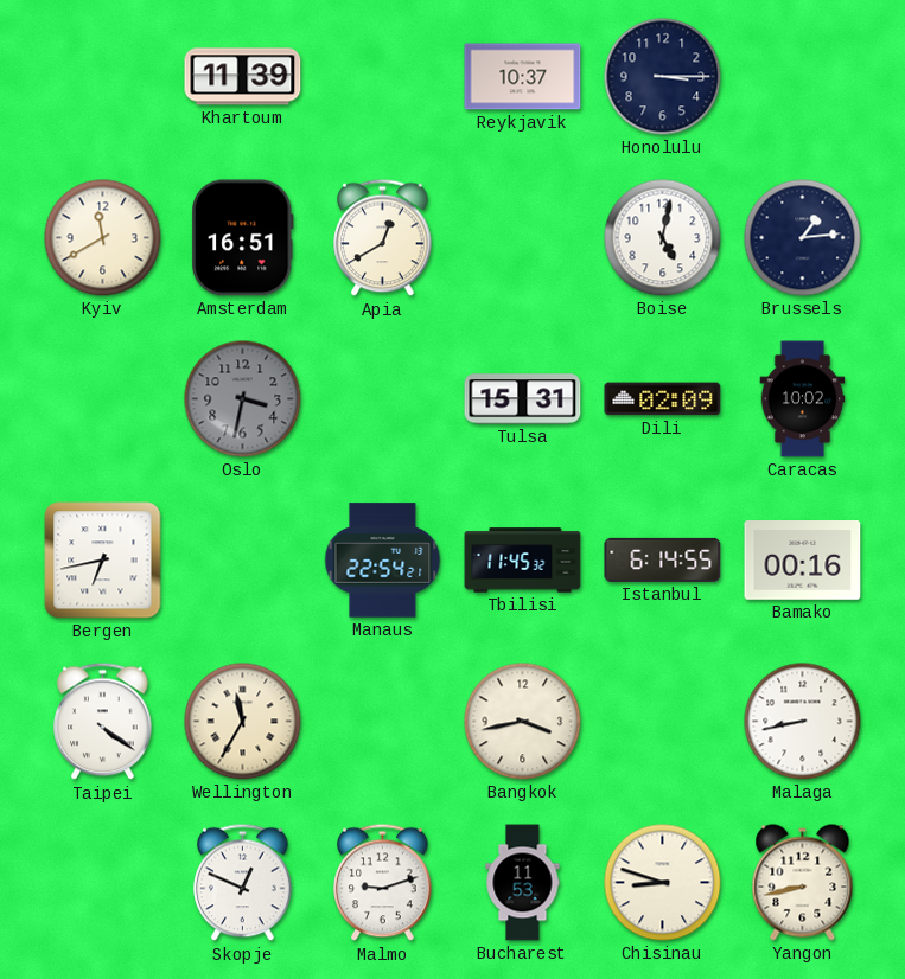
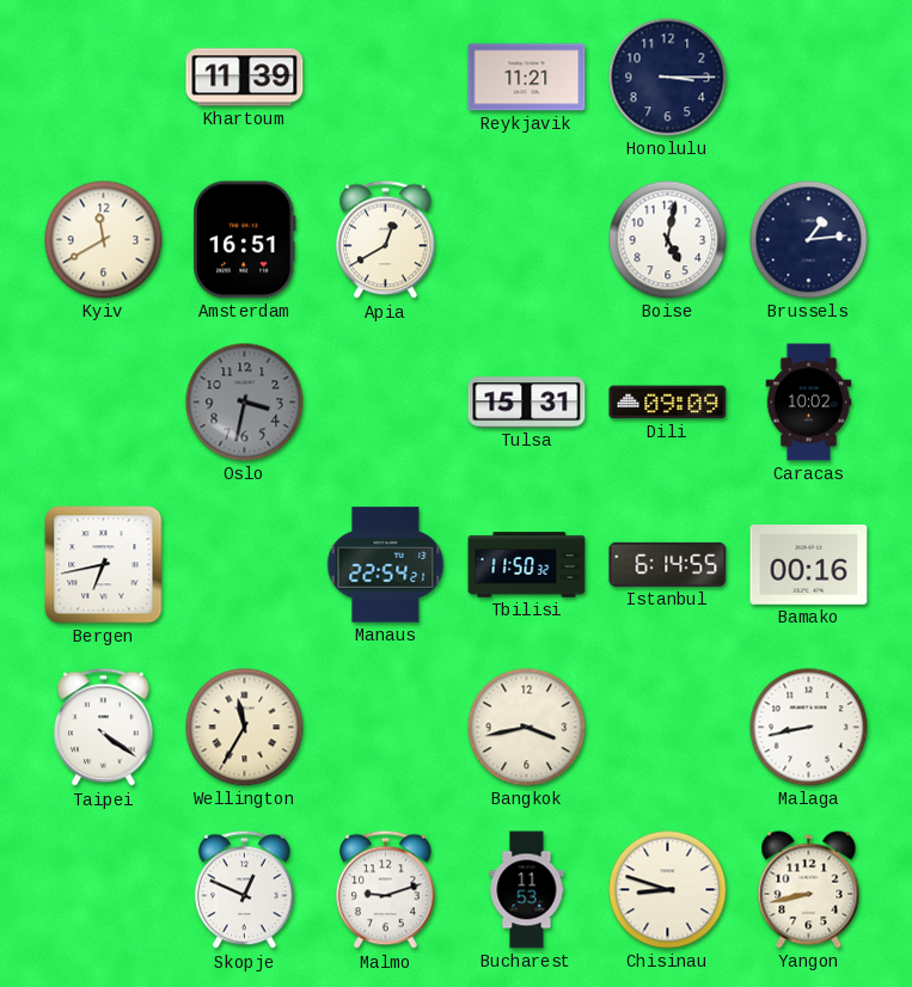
Reykjavik: 10:37 -> 11:21 (527, 78)
Dili: 02:09 -> 09:09 (668, 403)
Tbilisi: 11:45 -> 11:50 (527, 565)
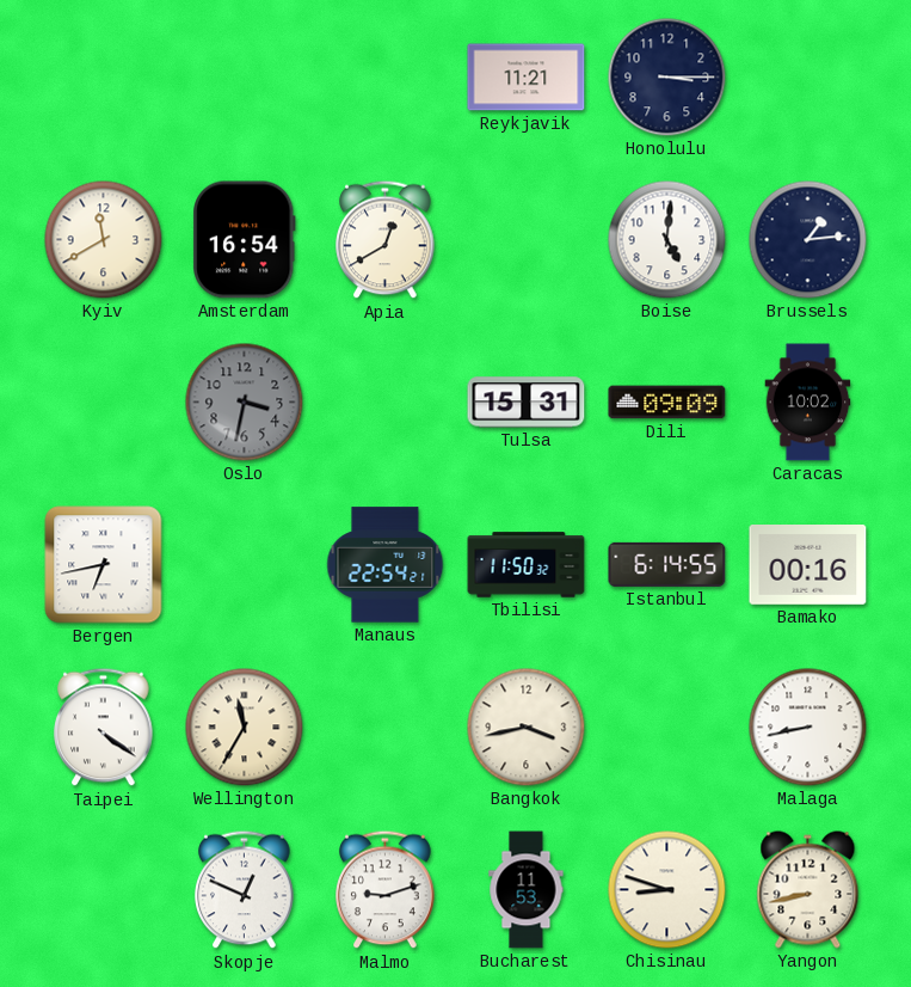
Khartoum: 11:39 -> none (245, 78)
Amsterdam: 16:51 -> 16:54 (245, 240)
Boise: 5:02 -> 5:01 (667, 240)
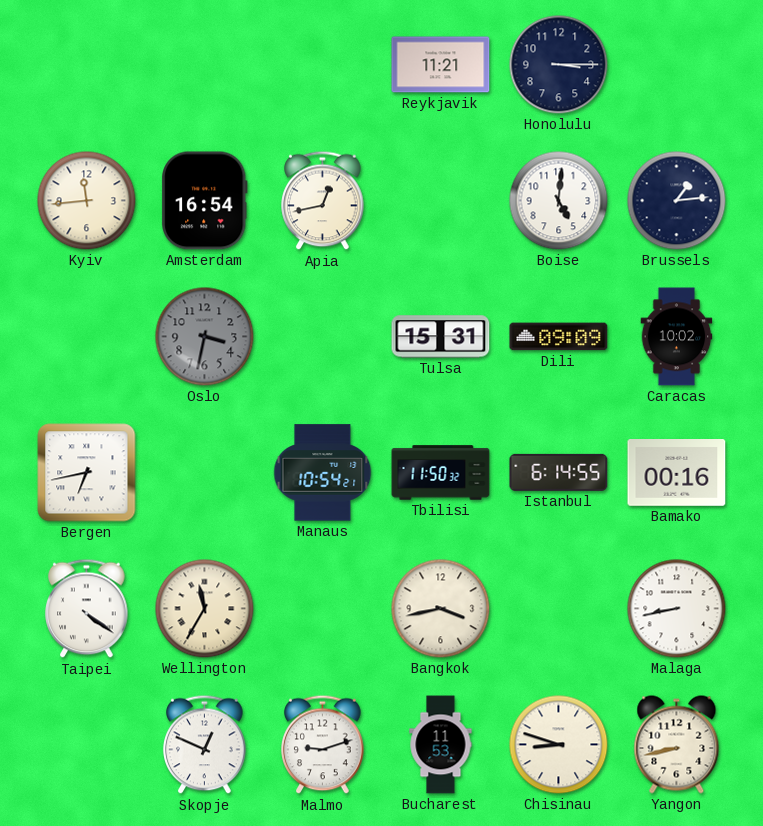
Kyiv: 11:40 -> 11:44 (87, 201)
Apia: 12:40 -> 12:43 (323, 201)
Manaus: 22:54 -> 10:54 (323, 473)
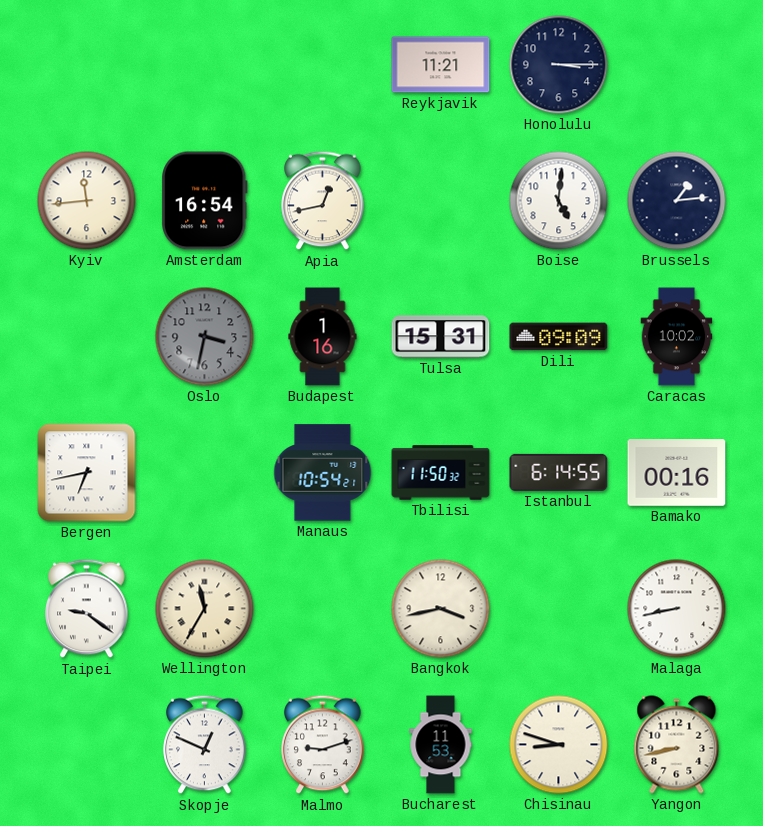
Budapest: none -> 1:16 (323, 337)
Taipei: 4:21 -> 9:21 (87, 609)
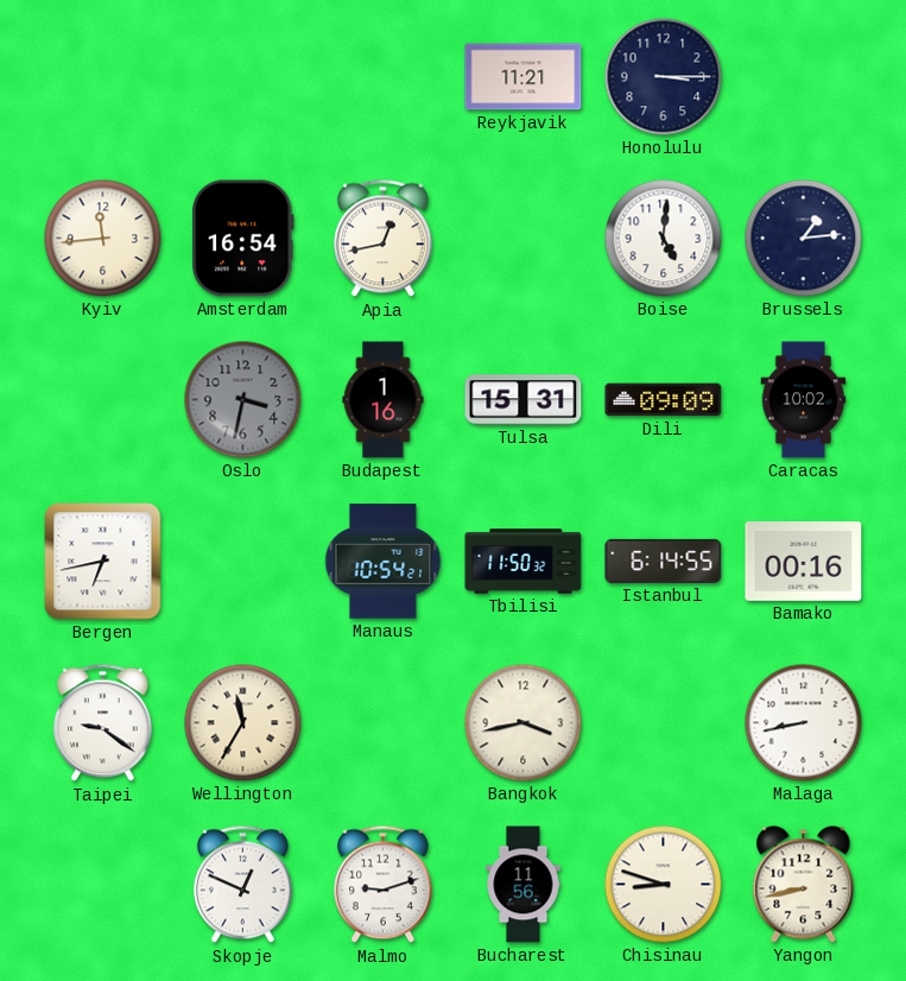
Bucharest: 11:53 -> 11:56 (524, 885)
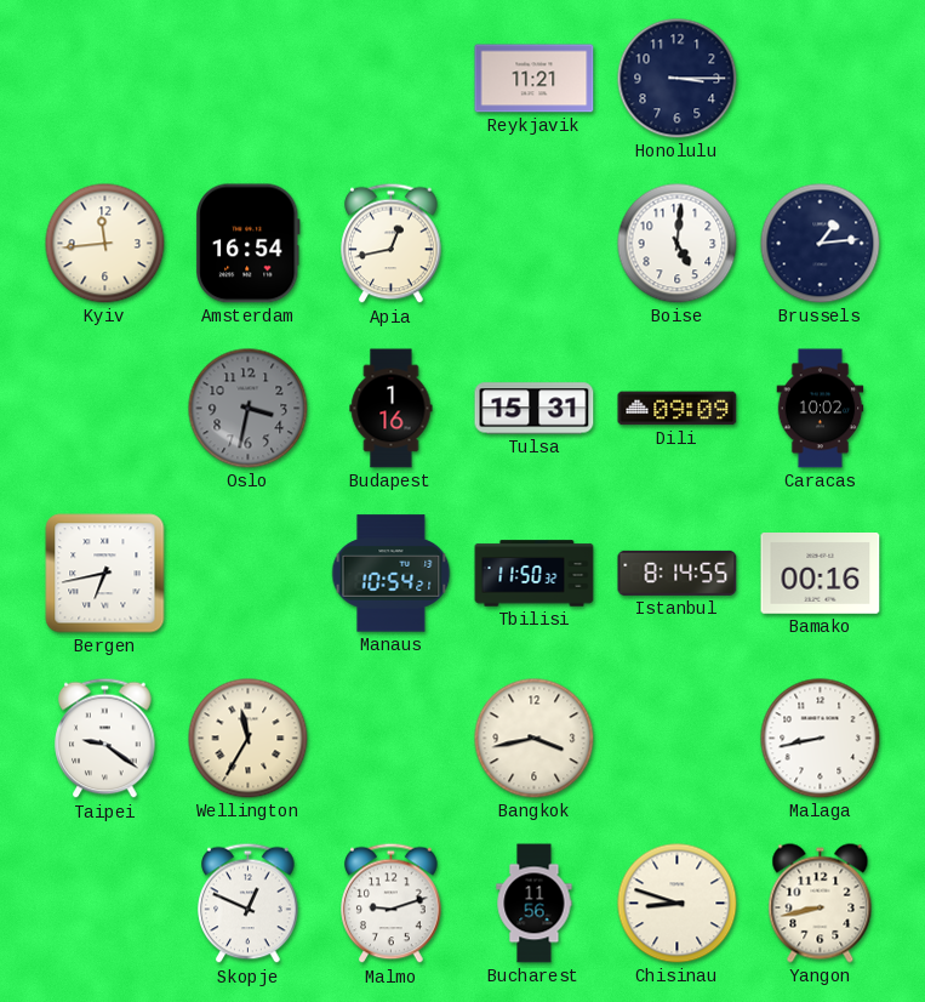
Istanbul: 6:14 -> 8:14 (678, 573)
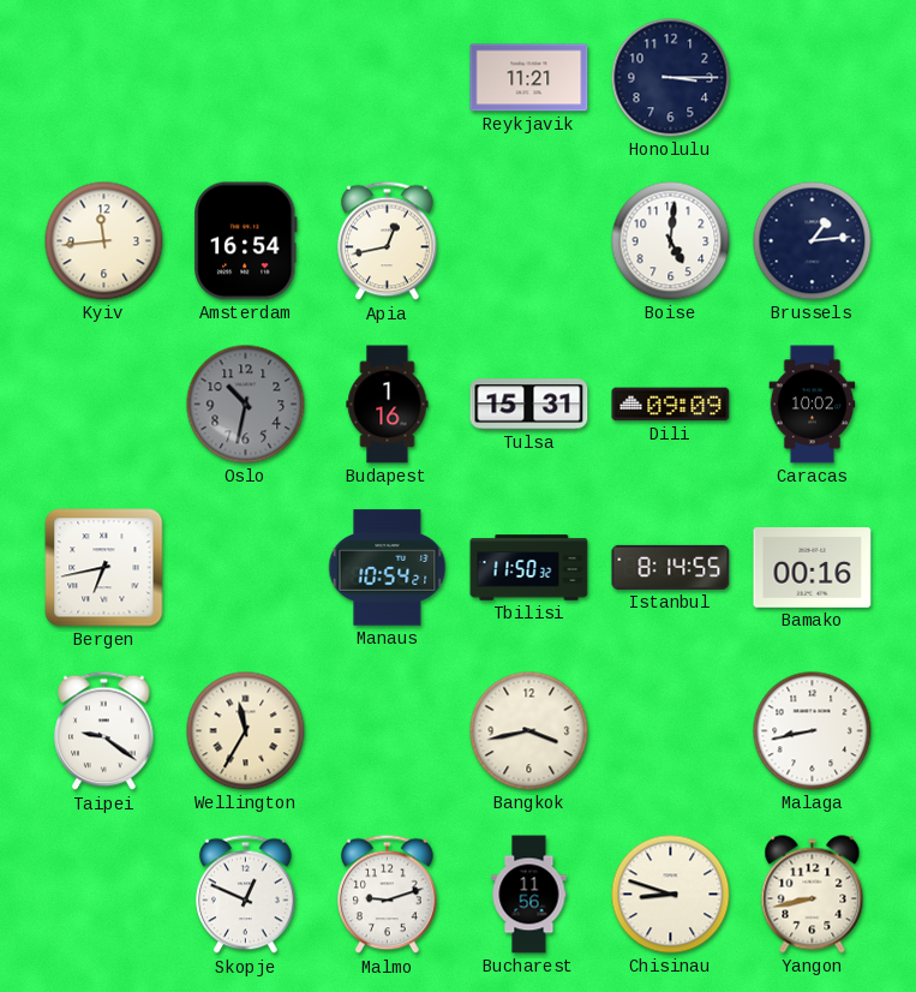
Oslo: 3:32 -> 10:32 (246, 405)
